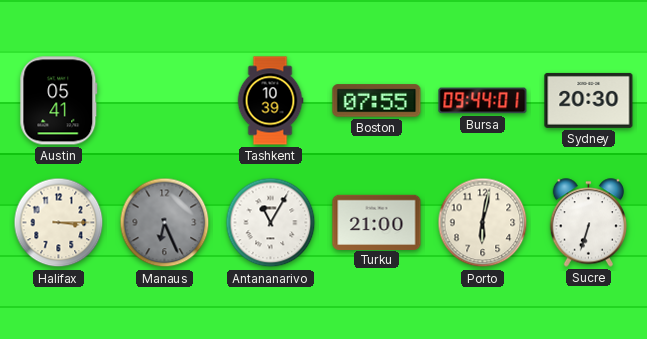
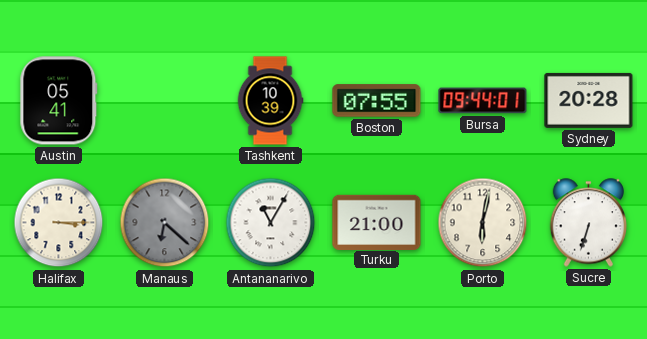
Sydney: 20:30 -> 20:28 (589, 100)
Manaus: 6:26 -> 6:22 (165, 223)
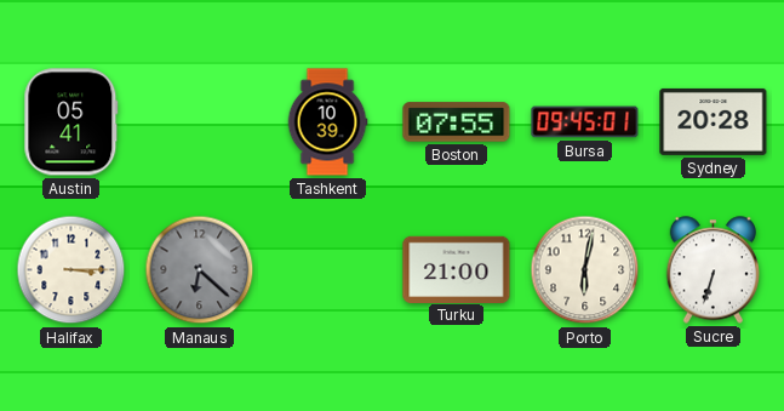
Bursa: 09:44 -> 09:45 (585, 122)
Antananarivo: 11:05 -> none (271, 223)
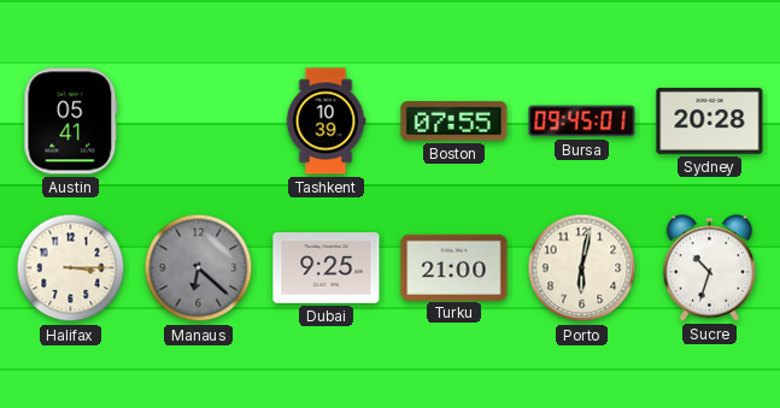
Dubai: none -> 9:25 (327, 268)
Sucre: 6:33 -> 10:33 (710, 268)
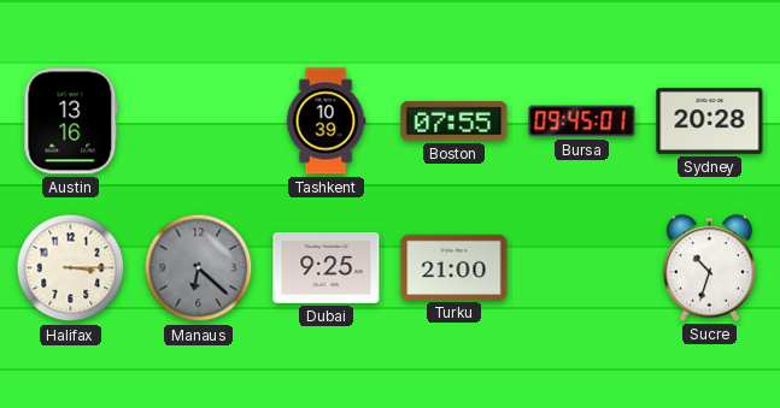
Austin: 05:41 -> 13:16 (71, 122)
Porto: 6:02 -> none (582, 268)
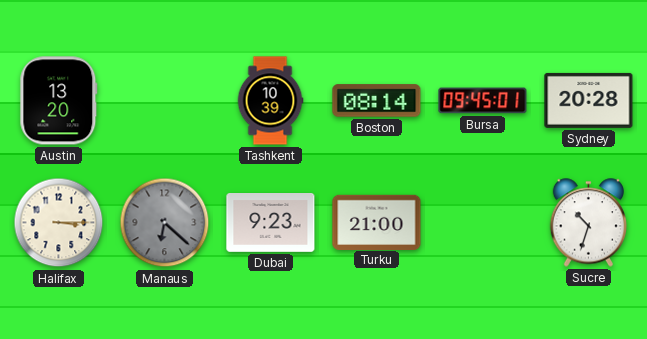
Austin: 13:16 -> 13:20 (59, 101)
Boston: 07:55 -> 08:14 (377, 101)
Dubai: 9:25 -> 9:23 (271, 223)
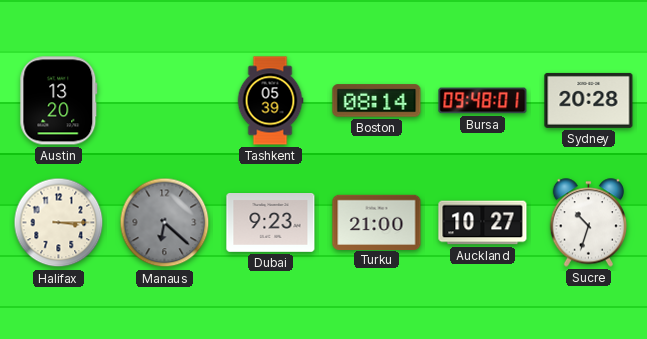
Tashkent: 10:39 -> 05:39 (270, 101)
Bursa: 09:45 -> 09:48 (483, 101)
Auckland: none -> 10:27 (483, 223)
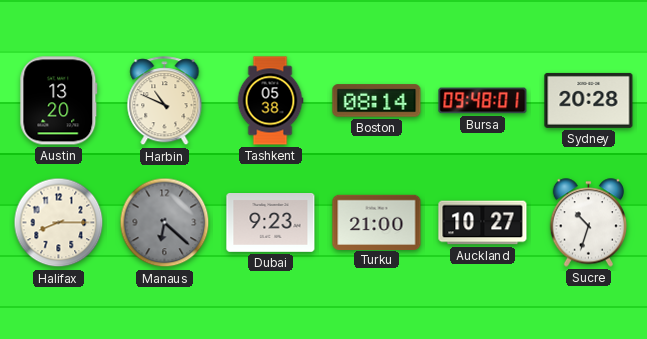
Harbin: none -> 10:49 (165, 101)
Tashkent: 05:39 -> 05:38 (270, 101)
Halifax: 3:15 -> 8:15 (59, 223)
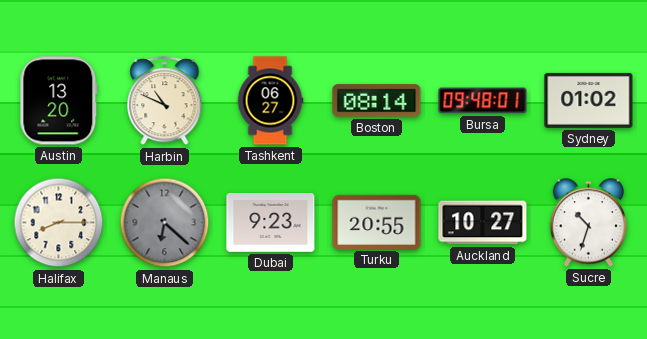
Tashkent: 05:38 -> 06:27 (270, 101)
Sydney: 20:28 -> 01:02 (589, 100)
Turku: 21:00 -> 20:55 (377, 222)
